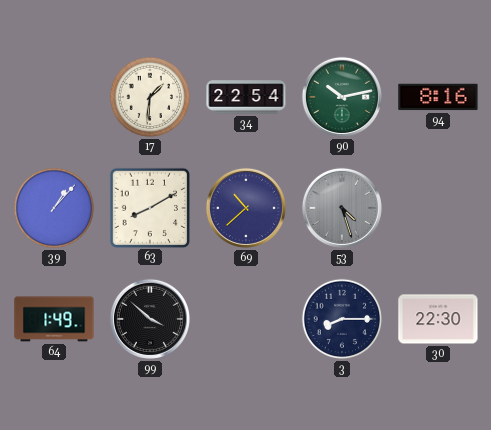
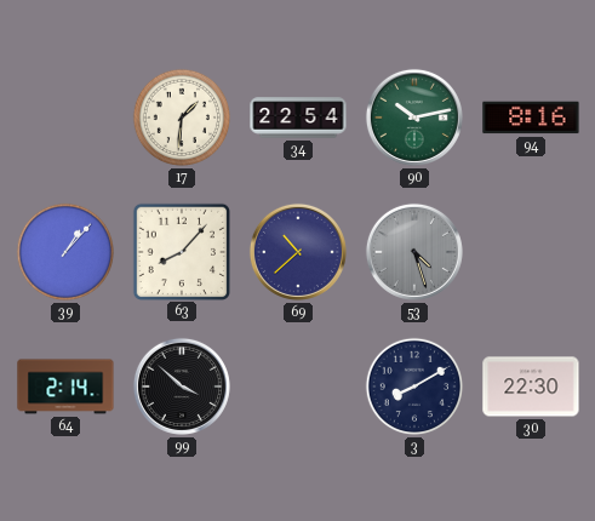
63: 8:10 -> 8:07 (181, 251)
64: 1:49 -> 2:14 (65, 387)
3: 8:15 -> 8:10 (414, 387)
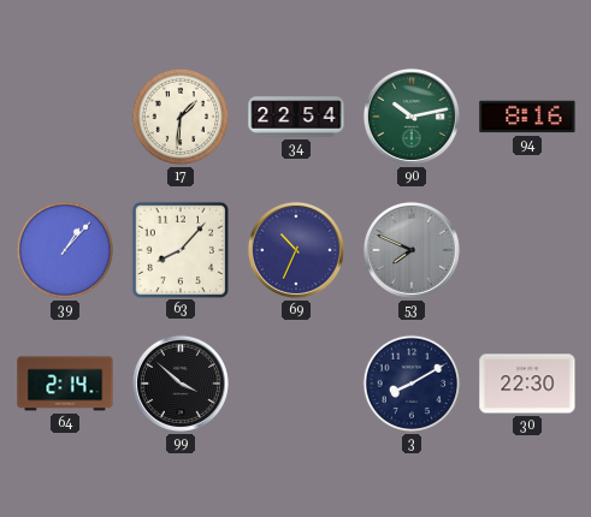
69: 10:38 -> 10:34 (296, 250)
53: 4:27 -> 7:49 (412, 250)
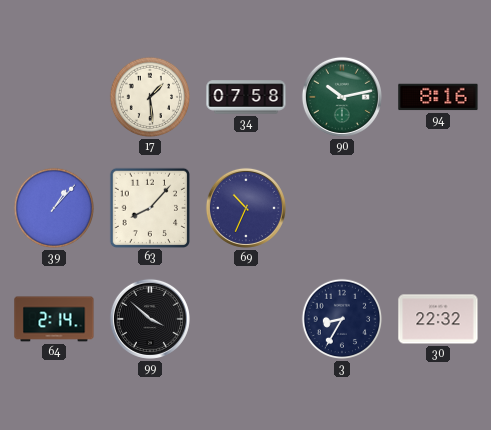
17: 1:31 -> 1:29 (150, 97)
34: 22:54 -> 07:58 (246, 97)
53: 7:49 -> none (412, 250)
3: 8:10 -> 8:35 (342, 319)
30: 22:30 -> 22:32 (438, 319)
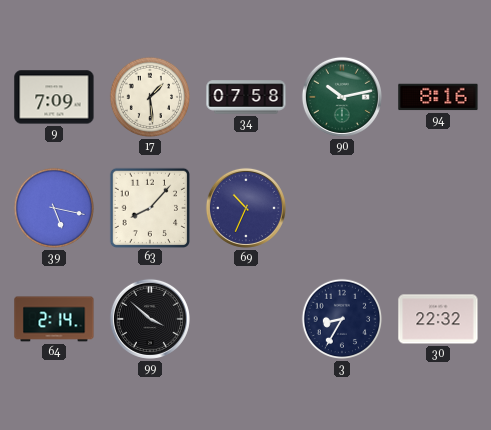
9: none -> 7:09 (54, 97)
39: 1:07 -> 5:17 (54, 208)
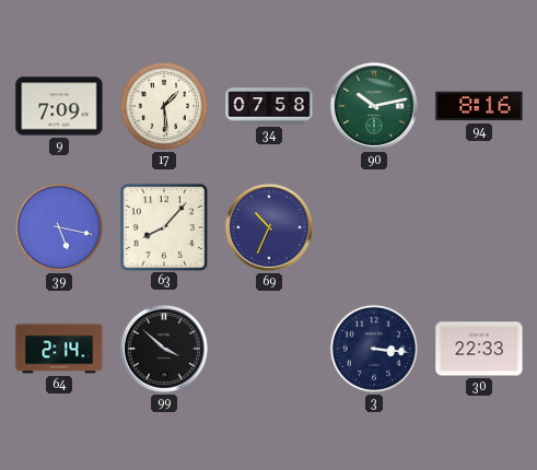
3: 8:35 -> 3:16 (374, 349)
30: 22:32 -> 22:33 (479, 349)
